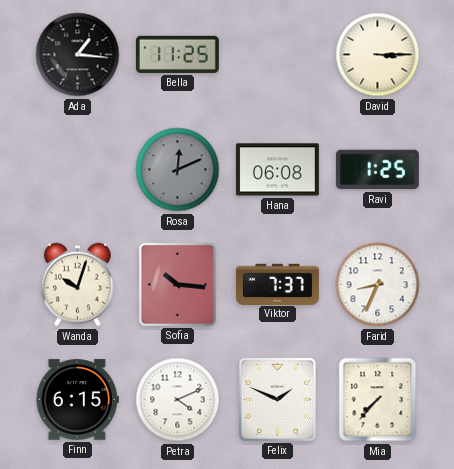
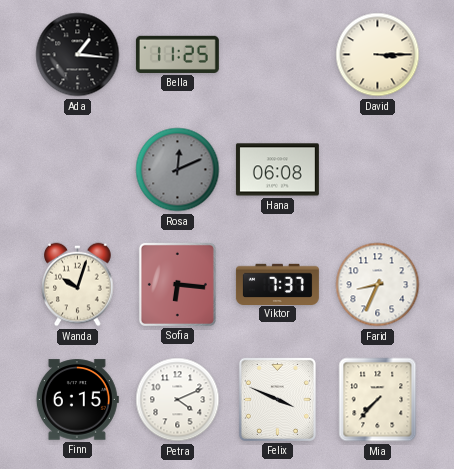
Ravi: 1:25 -> none (377, 170)
Sofia: 10:16 -> 6:16 (177, 284)
Felix: 1:49 -> 3:49 (277, 399)
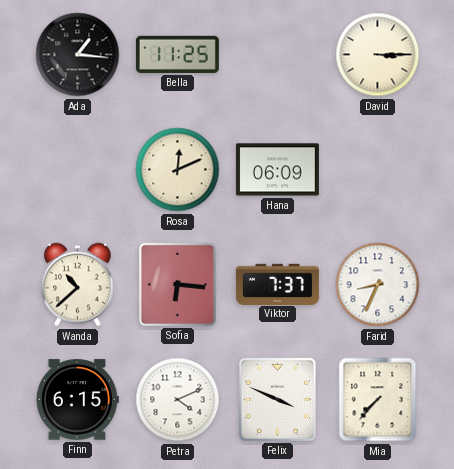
Rosa dial: grey -> cream (178, 170)
Hana: 06:08 -> 06:09 (277, 170)
Wanda: 10:03 -> 10:38 (78, 285)
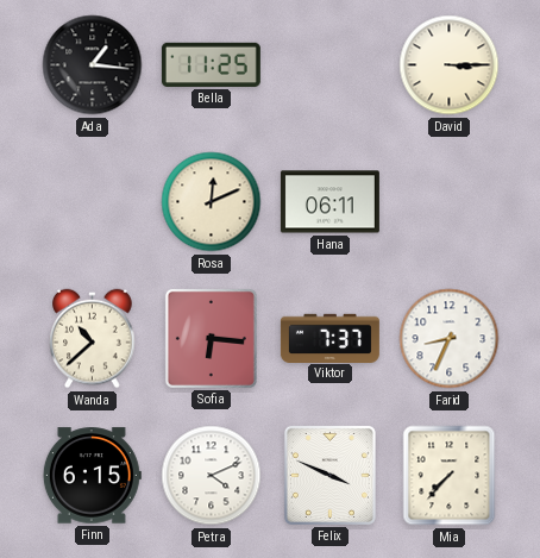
Hana: 06:09 -> 06:11 (329, 202)
